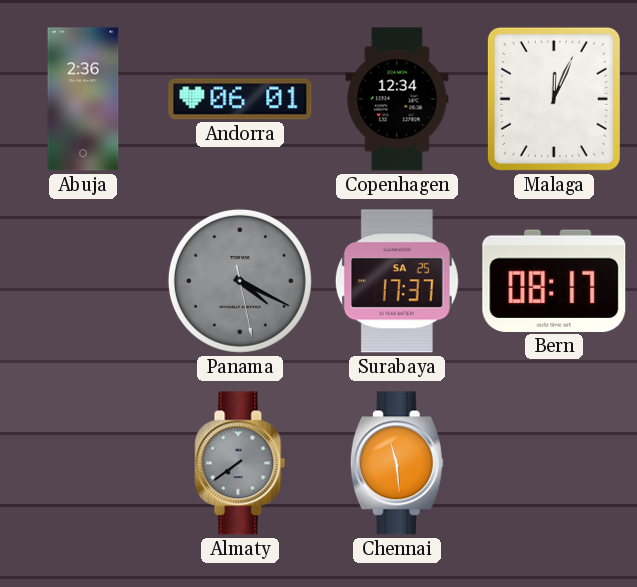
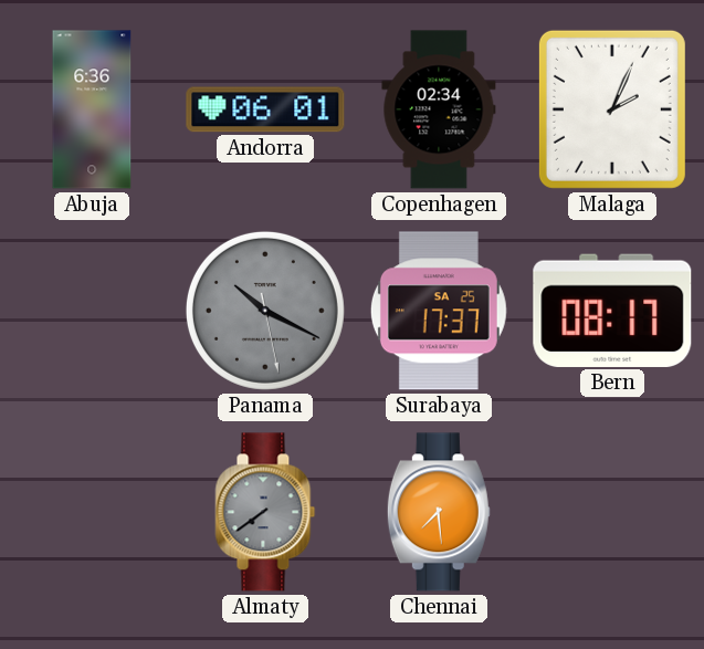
Abuja: 2:36 -> 6:36 (92, 109)
Copenhagen: 12:34 -> 02:34 (439, 109)
Malaga: 12:04 -> 2:04 (612, 109)
Panama: 4:19 -> 10:19 (265, 311)
Chennai: 11:29 -> 7:29 (439, 512)
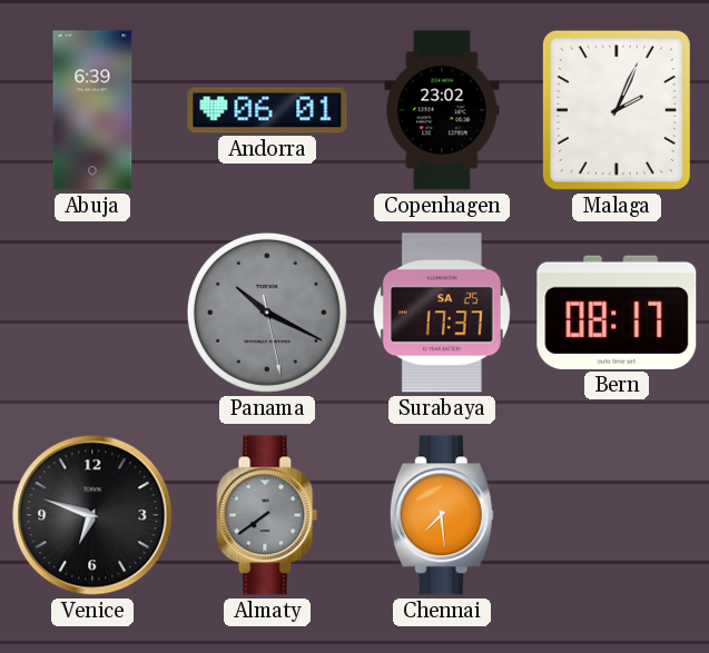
Abuja: 6:36 -> 6:39 (92, 110)
Copenhagen: 02:34 -> 23:02 (442, 110)
Venice: none -> 6:48 (92, 515)
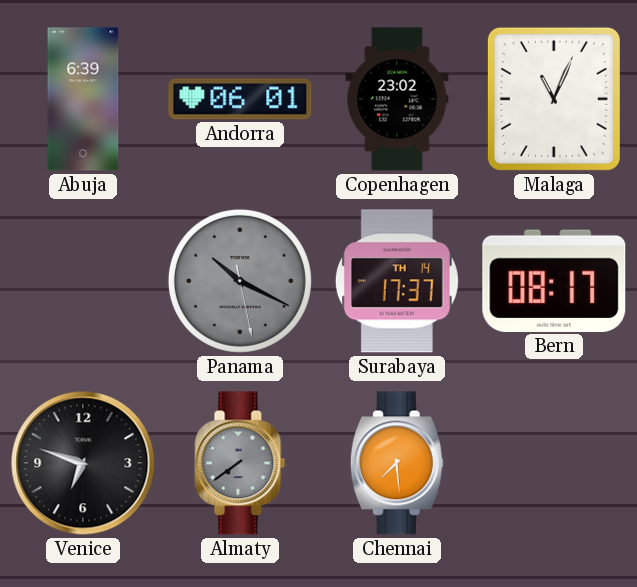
Malaga: 2:04 -> 11:04 (554, 99)
Surabaya date: SA 25 -> TH 14 (397, 281)
